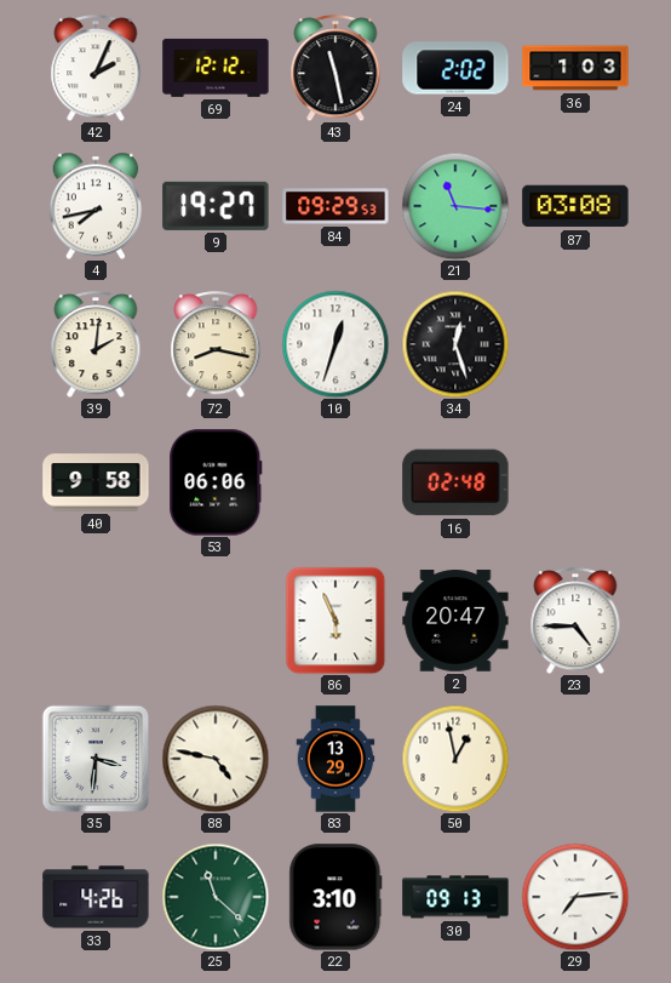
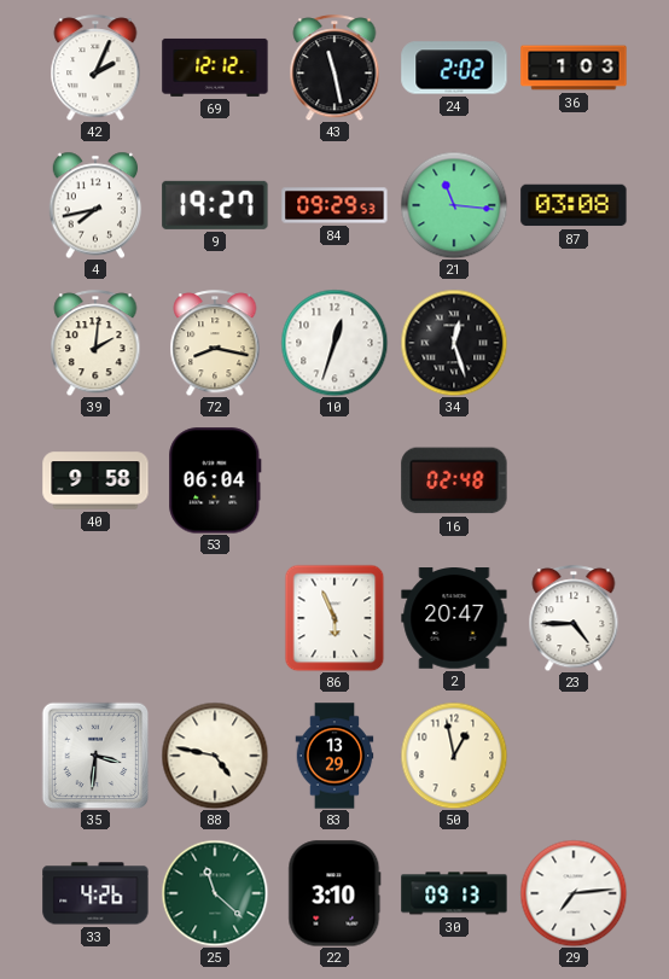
53: 06:06 -> 06:04 (215, 480)
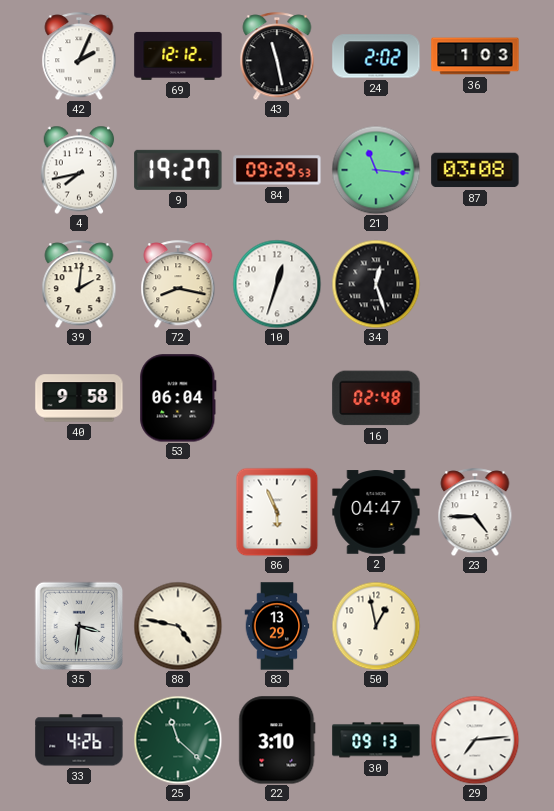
2: 20:47 -> 04:47 (376, 512)
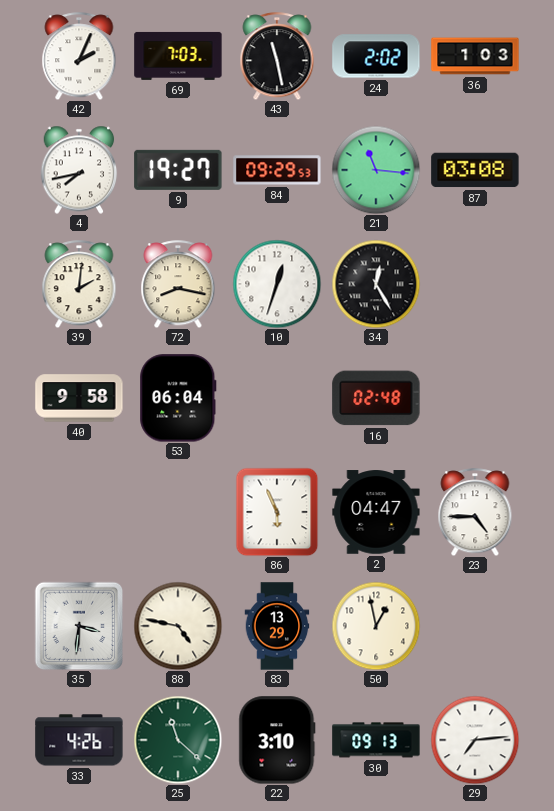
69: 12:12 -> 7:03 (178, 56)
34: 12:27 -> 12:25 (376, 284)
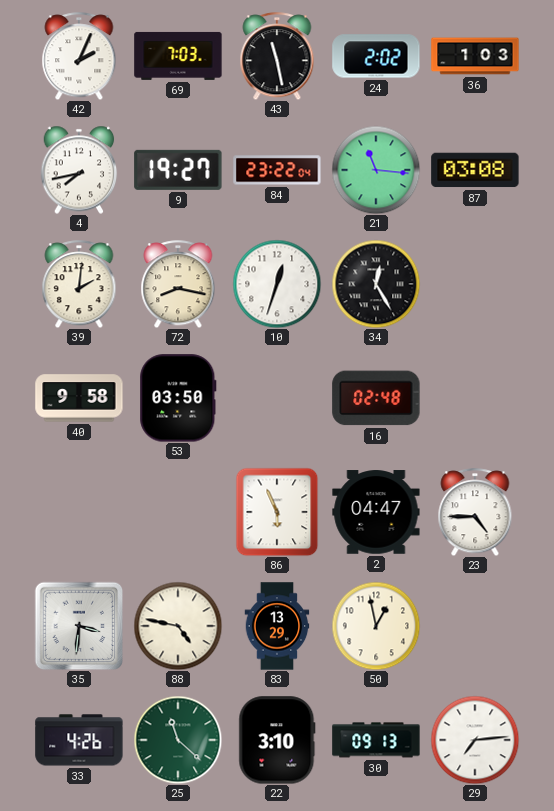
84: 09:29 -> 23:22 (277, 170)
53: 06:04 -> 03:50 (178, 398)
